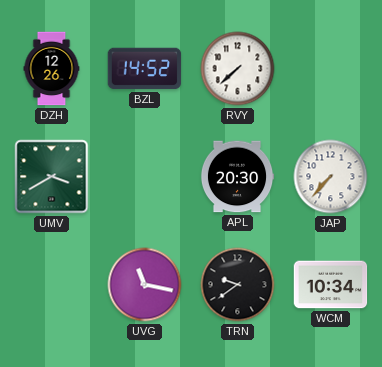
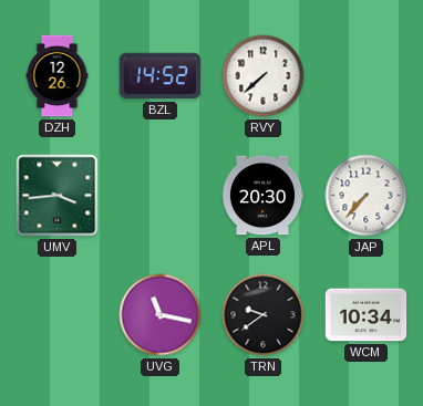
UMV: 3:40 -> 3:44 (58, 196)
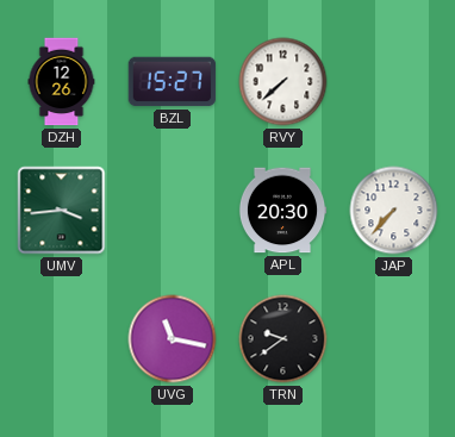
BZL: 14:52 -> 15:27 (173, 82)
WCM: 10:34 -> none (367, 315)
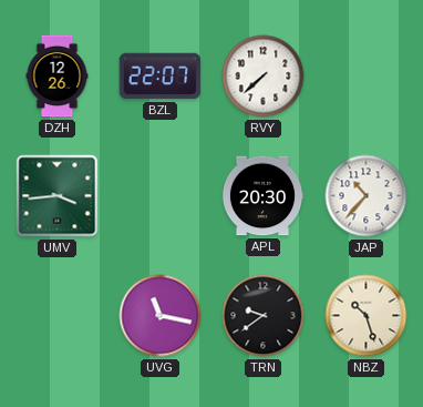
BZL: 15:27 -> 22:07 (161, 77)
JAP: 7:37 -> 10:37 (367, 196)
NBZ: none -> 10:27 (367, 316)
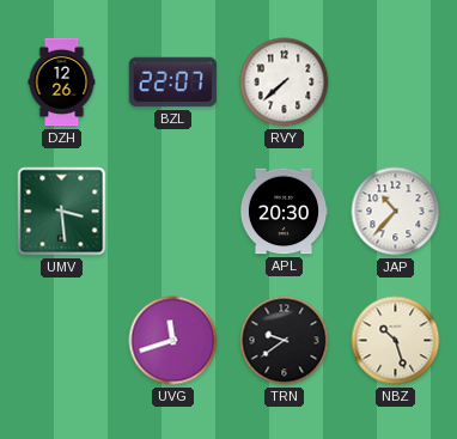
UMV: 3:44 -> 3:29 (62, 212)
UVG: 11:17 -> 11:42 (173, 341)
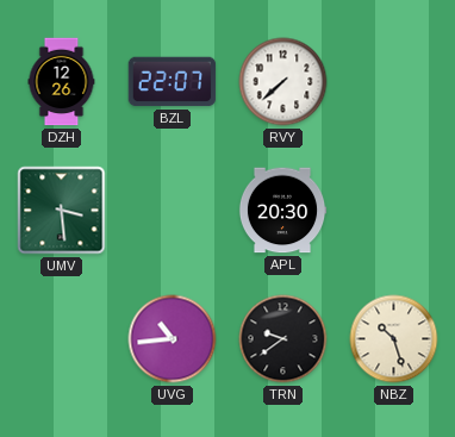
JAP: 10:37 -> none (396, 212)
UVG: 11:42 -> 10:44 (173, 339)
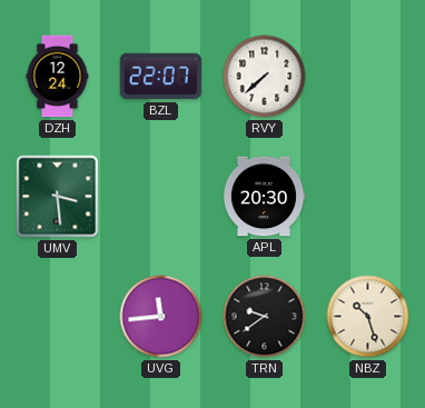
DZH: 12:26 -> 12:24 (58, 77)
UVG: 10:44 -> 11:44 (161, 317)
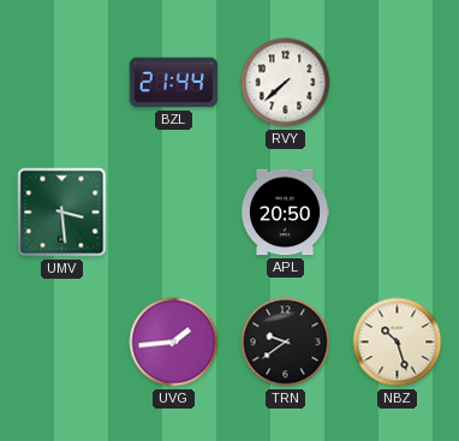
DZH: 12:24 -> none (58, 77)
BZL: 22:07 -> 21:44 (174, 83)
APL: 20:30 -> 20:50 (285, 213)
UVG: 11:44 -> 1:44 (174, 342)
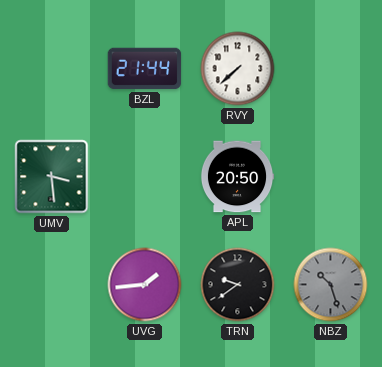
NBZ dial: cream -> grey (331, 285)
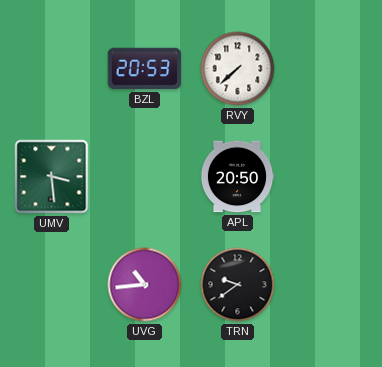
BZL: 21:44 -> 20:53 (145, 69)
UVG: 1:44 -> 10:44 (145, 285)
NBZ: 10:27 -> none (331, 285)
